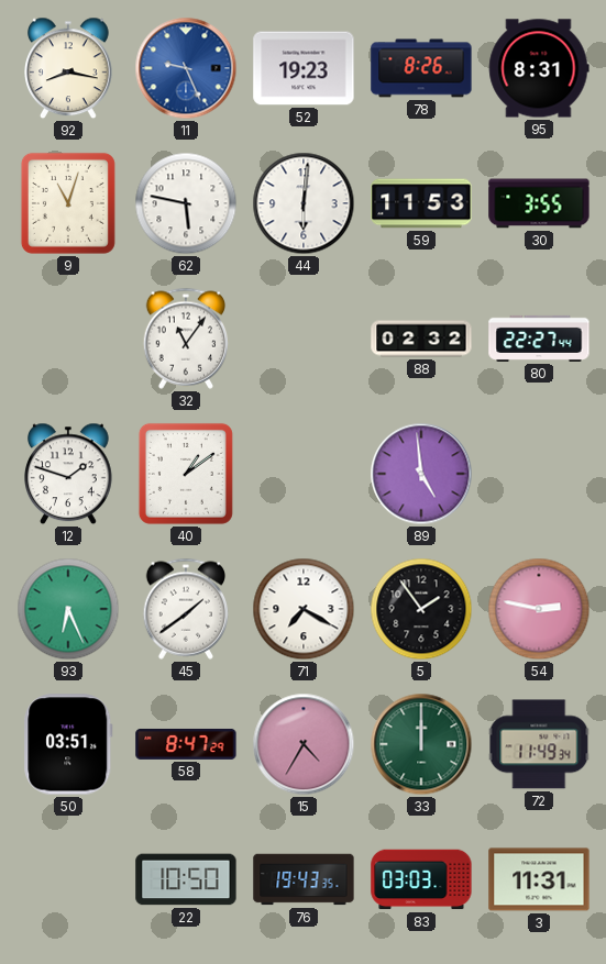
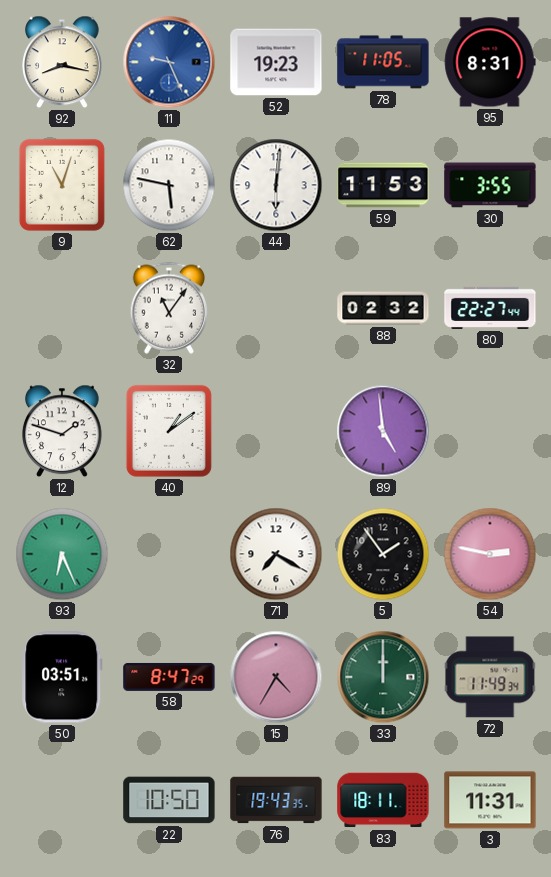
78: 8:26 -> 11:05 (383, 62)
45: 1:39 -> none (186, 609)
83: 03:03 -> 18:11 (383, 800)
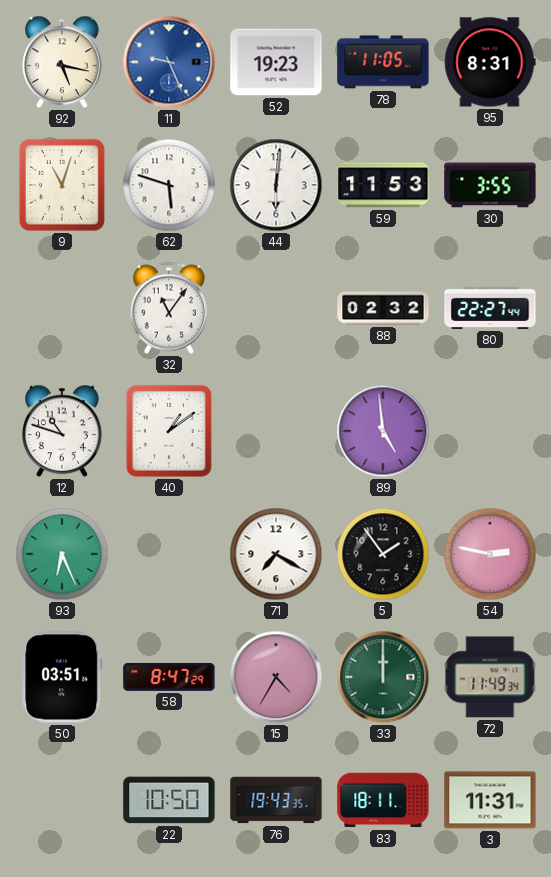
92: 8:17 -> 5:17 (63, 62)
62: 5:47 -> 5:48 (169, 185)
12: 1:48 -> 10:48 (63, 431)
